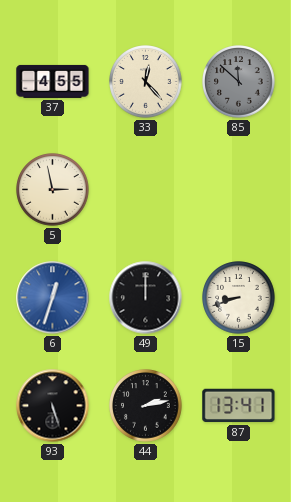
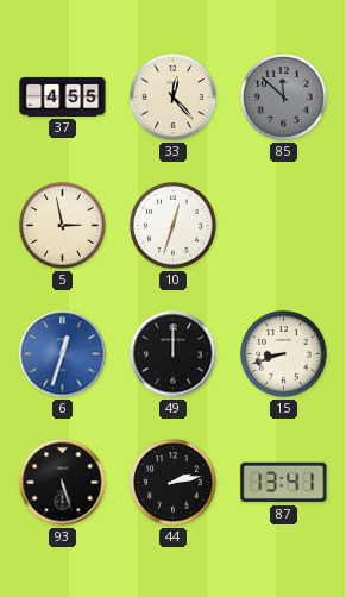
10: none -> 12:33 (174, 226)
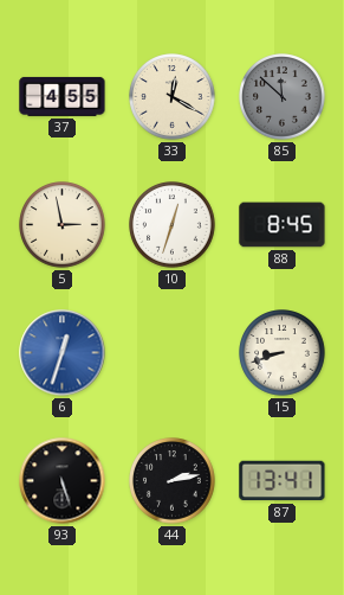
33: 12:23 -> 12:20 (173, 97)
88: none -> 8:45 (283, 225)
49: 12:00 -> none (174, 354)
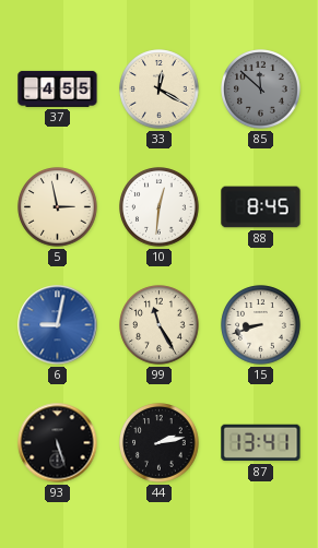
10: 12:33 -> 12:31 (160, 207)
6: 12:33 -> 9:02 (58, 325)
99: none -> 11:25 (160, 325)
